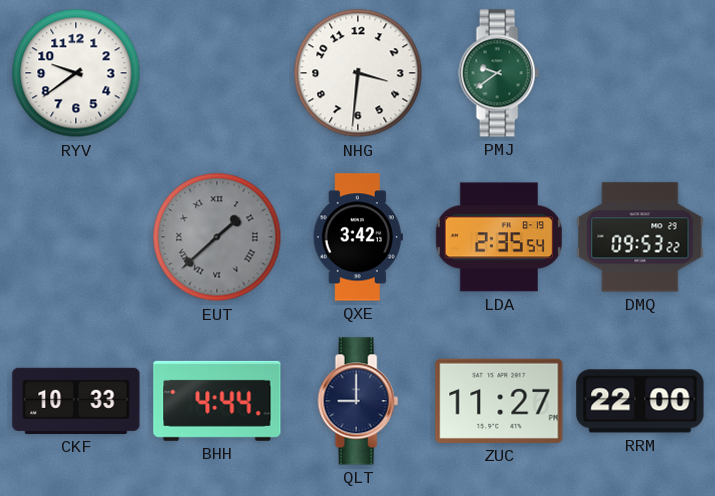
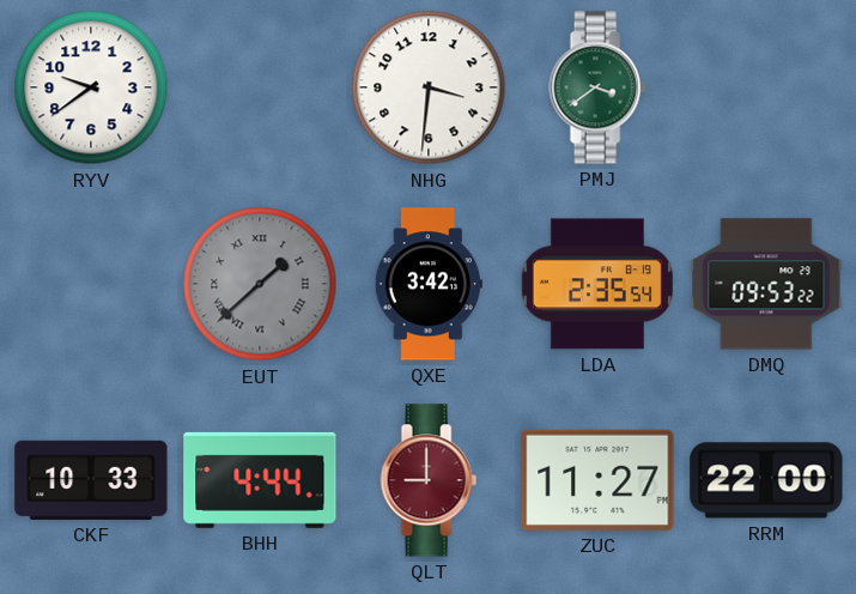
PMJ: 9:39 -> 3:39 (597, 87)
QLT dial: navy -> burgundy (429, 480)
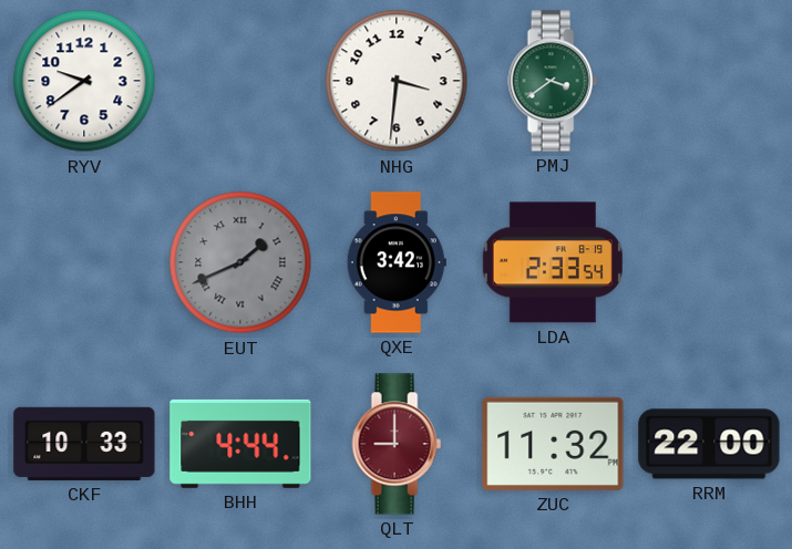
EUT: 1:38 -> 1:41 (240, 262)
LDA: 2:35 -> 2:33 (553, 262)
DMQ: 09:53 -> none (766, 284)
ZUC: 11:27 -> 11:32 (553, 444)
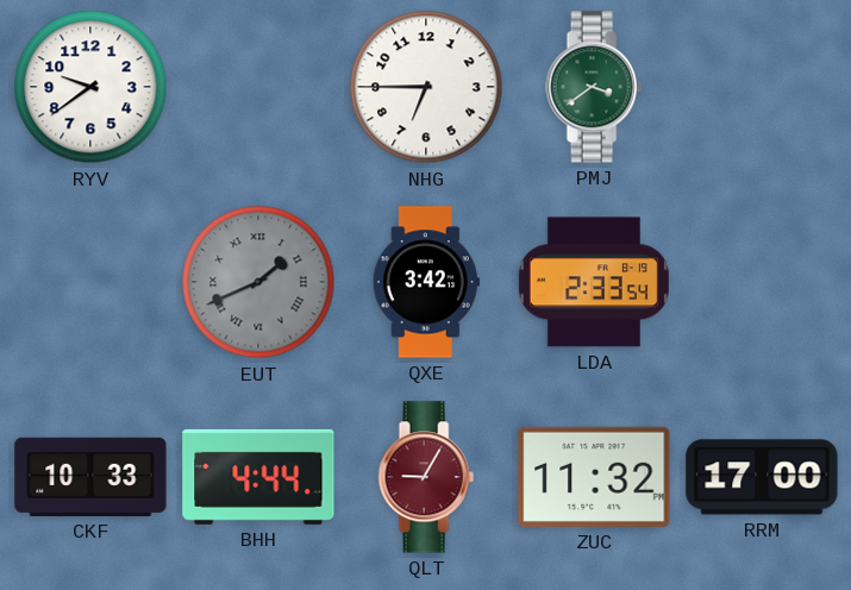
NHG: 3:31 -> 6:45 (426, 87)
QLT: 9:00 -> 9:05 (426, 477)
RRM: 22:00 -> 17:00 (762, 477)
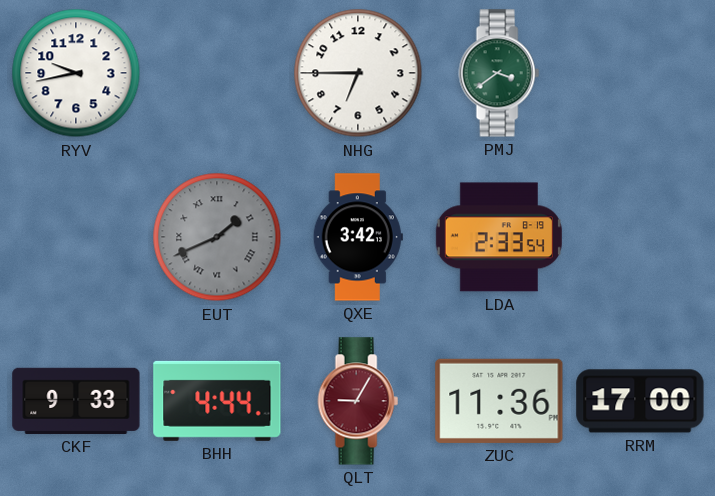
RYV: 9:39 -> 9:43 (76, 73)
CKF: 10:33 -> 9:33 (76, 401)
ZUC: 11:32 -> 11:36 (499, 401)
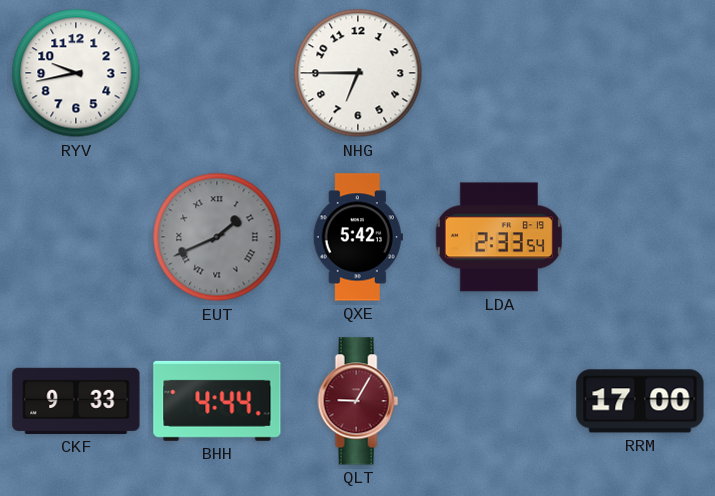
PMJ: 3:39 -> none (499, 73)
QXE: 3:42 -> 5:42 (358, 237)
ZUC: 11:36 -> none (499, 401)
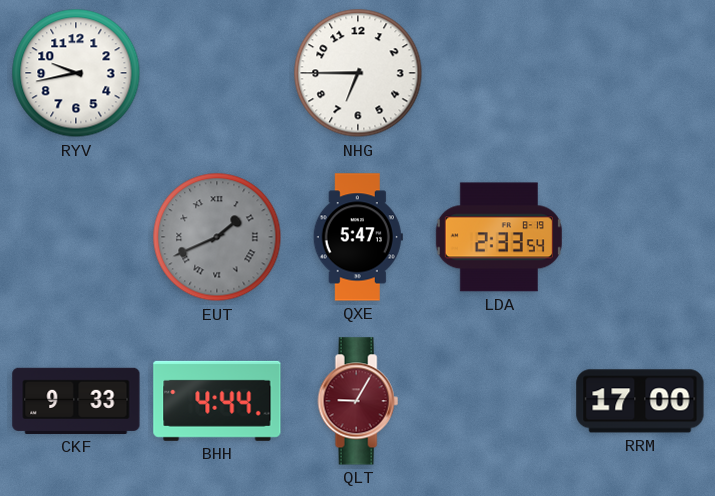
QXE: 5:42 -> 5:47 (358, 237)
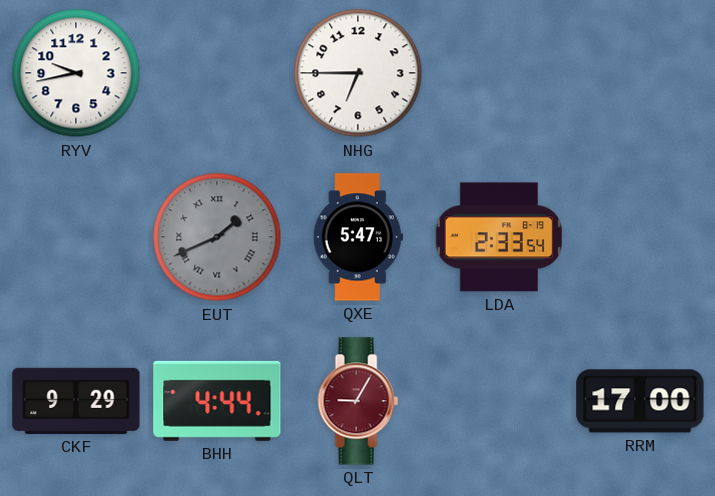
CKF: 9:33 -> 9:29 (76, 401)
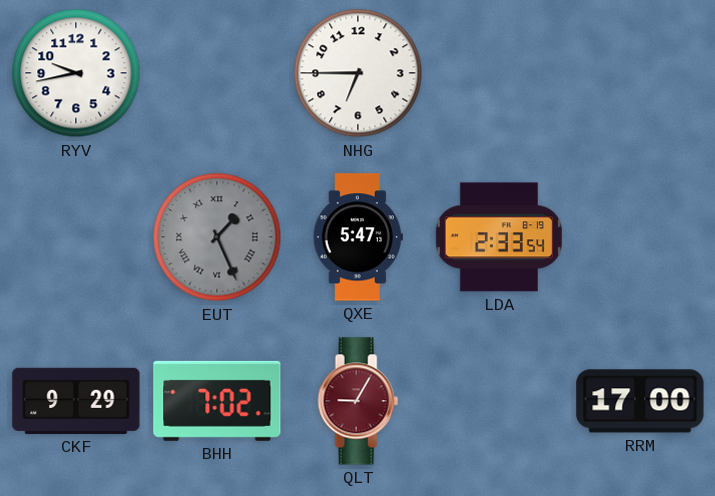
EUT: 1:41 -> 1:26 (217, 237)
BHH: 4:44 -> 7:02 (217, 401)
